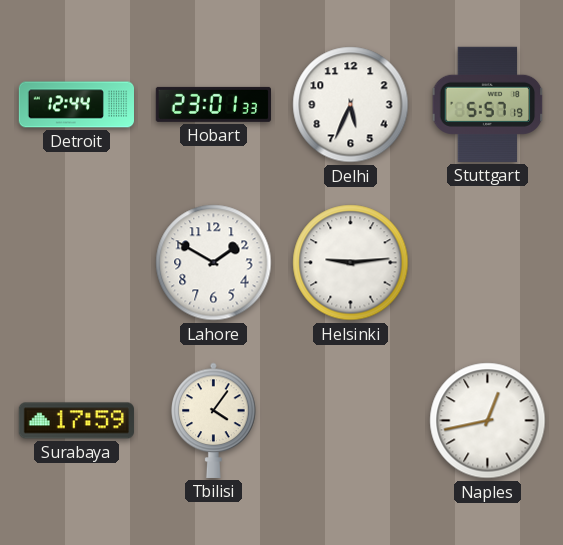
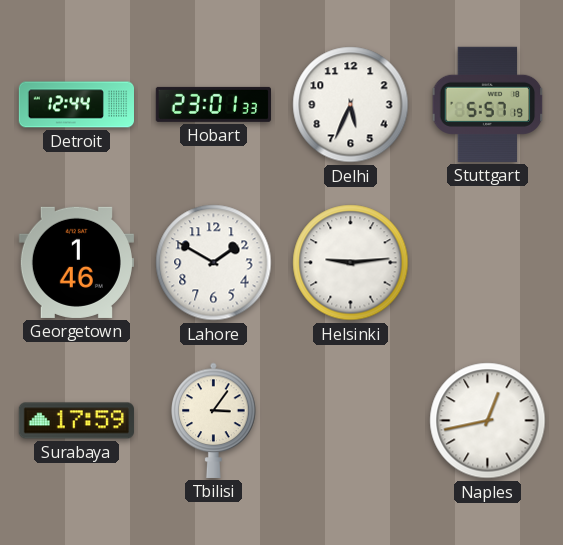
Georgetown: none -> 1:46 (76, 262)
Tbilisi: 4:06 -> 3:06 (214, 420)
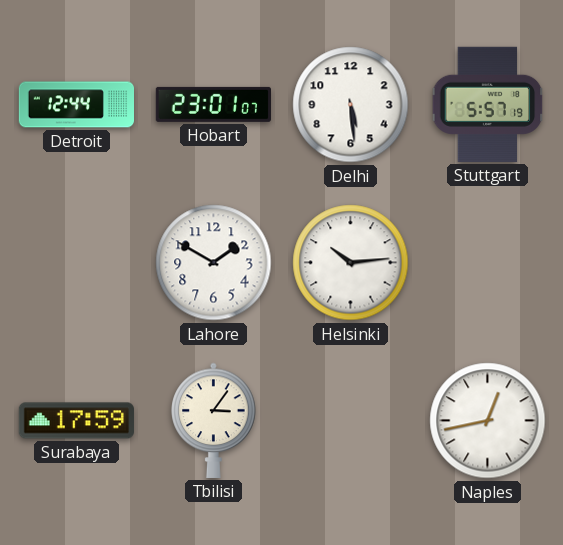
Hobart: 23:01:33 -> 23:01:07 (213, 104)
Delhi: 5:34 -> 5:29 (351, 105)
Georgetown: 1:46 -> none (76, 262)
Helsinki: 9:14 -> 10:14 (351, 263)
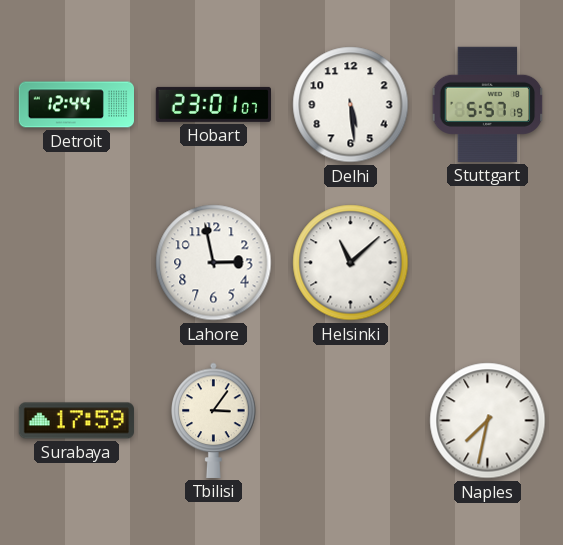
Lahore: 1:50 -> 2:58 (214, 263)
Helsinki: 10:14 -> 11:08 (351, 263)
Naples: 12:43 -> 7:32 (488, 421)
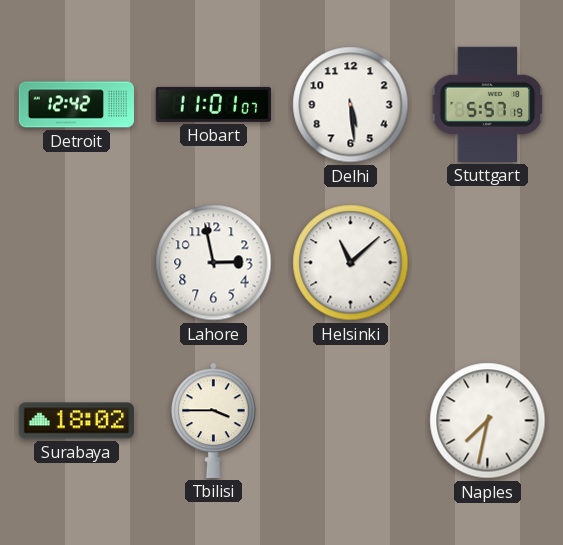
Detroit: 12:44 -> 12:42 (76, 105)
Hobart: 23:01 -> 11:01 (213, 104)
Surabaya: 17:59 -> 18:02 (76, 421)
Tbilisi: 3:06 -> 3:45 (214, 420)
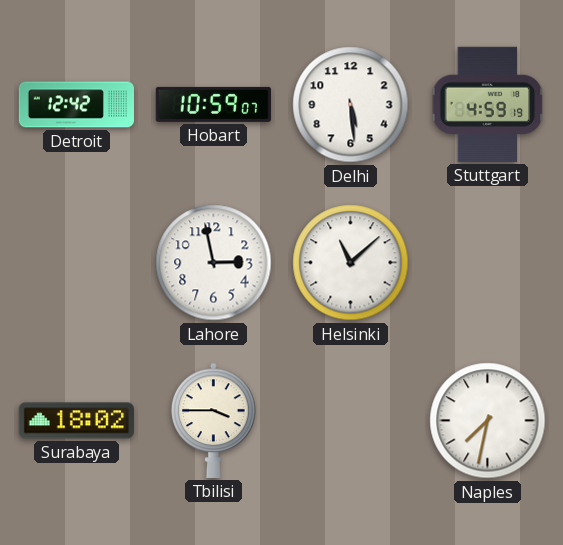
Hobart: 11:01 -> 10:59 (213, 104)
Stuttgart: 5:57 -> 4:59 (488, 104)
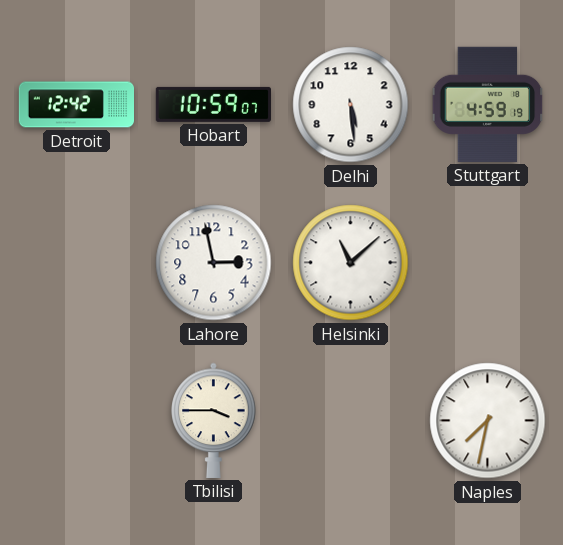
Surabaya: 18:02 -> none (76, 421)
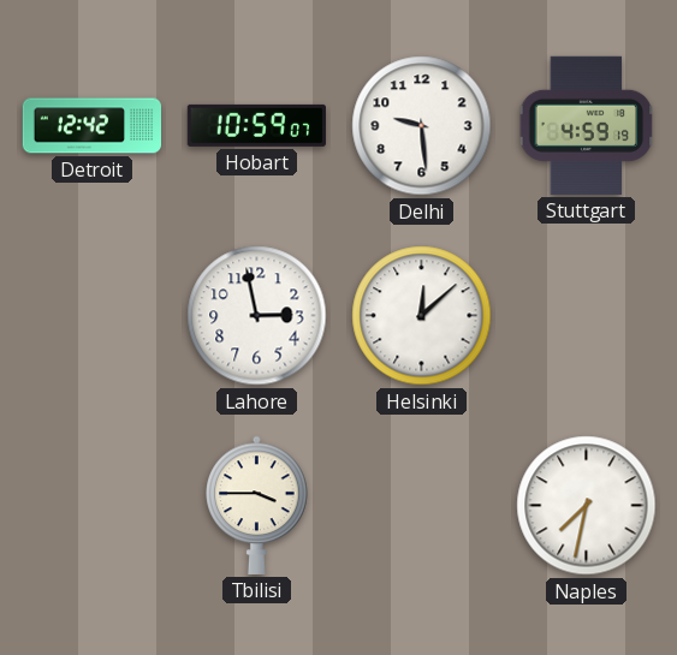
Delhi: 5:29 -> 9:29 (422, 126)
Helsinki: 11:08 -> 12:08 (422, 316)
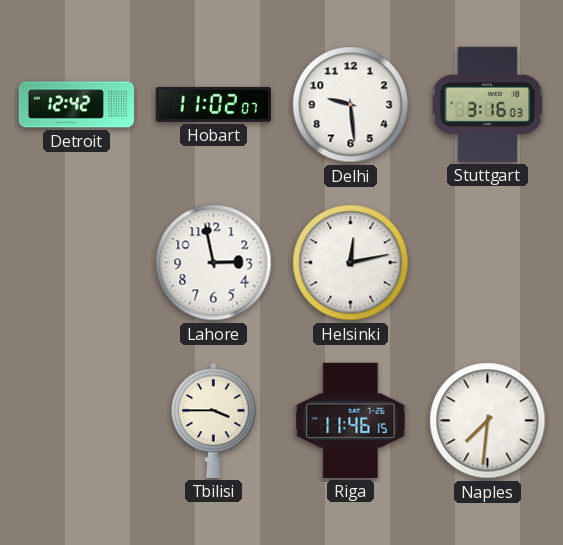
Hobart: 10:59 -> 11:02 (213, 104)
Stuttgart: 4:59 -> 3:16 (488, 104)
Helsinki: 12:08 -> 12:13 (351, 263)
Riga: none -> 11:46 (351, 420)
Naples: 7:32 -> 7:31 (488, 421)
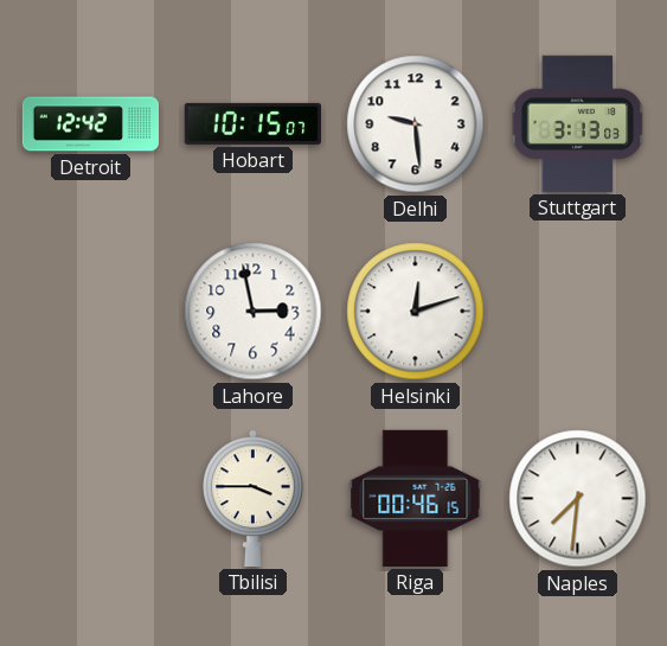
Hobart: 11:02 -> 10:15 (252, 123)
Stuttgart: 3:16 -> 3:13 (578, 123)
Helsinki: 12:13 -> 12:12 (416, 312)
Riga: 11:46 -> 00:46 (416, 498)
